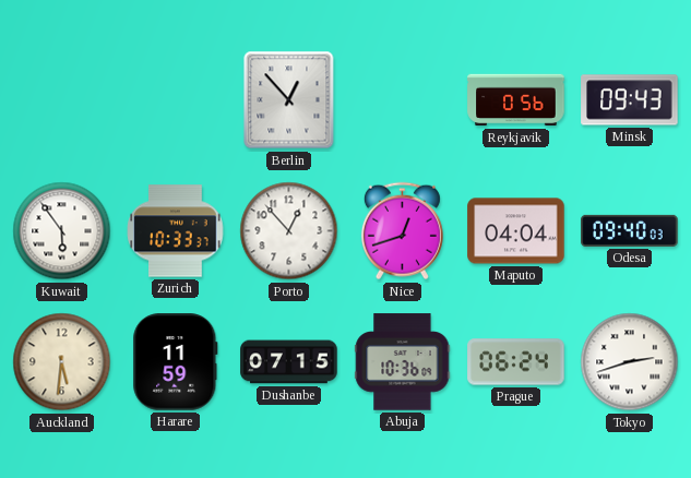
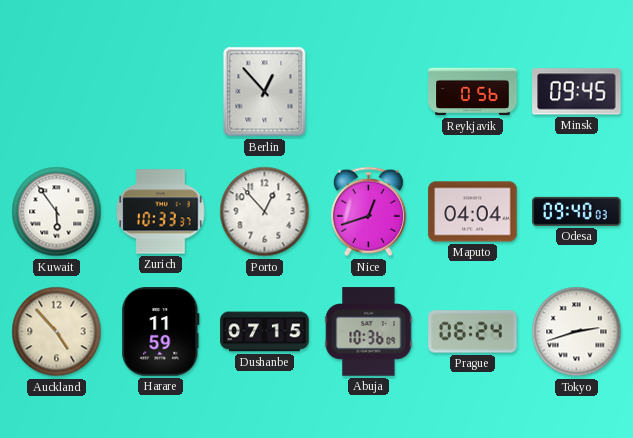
Minsk: 09:43 -> 09:45 (577, 92)
Auckland: 5:31 -> 4:53 (57, 332)
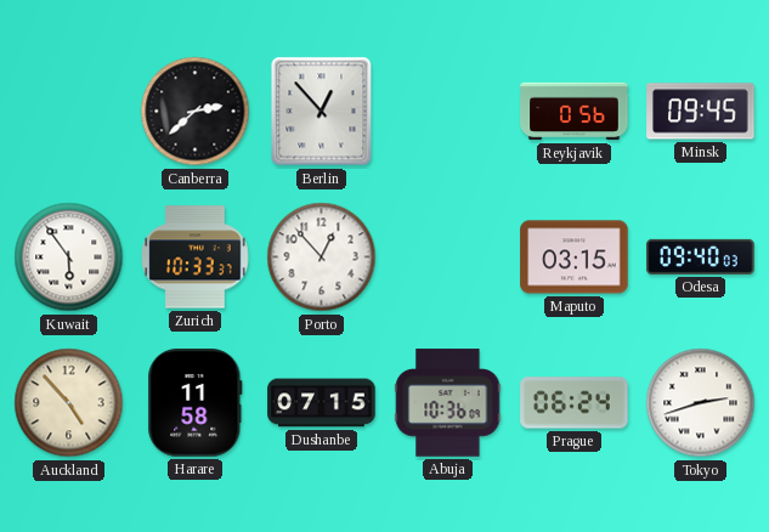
Canberra: none -> 2:38 (196, 112)
Nice: 12:42 -> none (368, 212)
Maputo: 04:04 -> 03:15 (575, 257)
Harare: 11:59 -> 11:58 (196, 403)
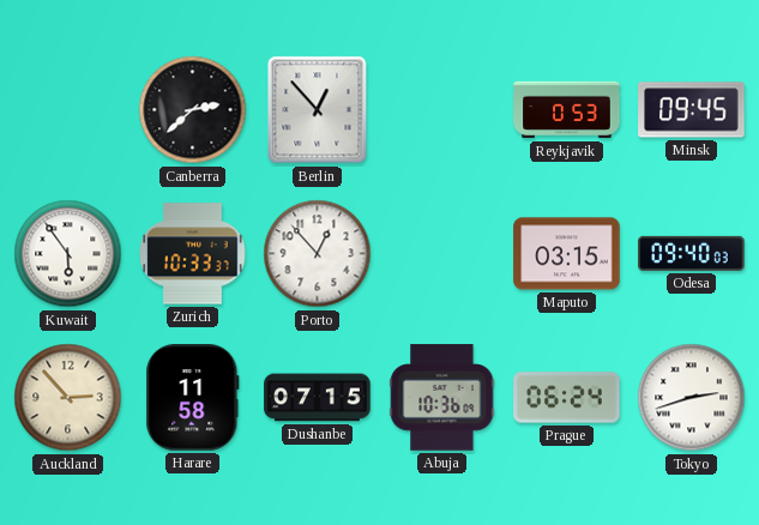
Reykjavik: 0:56 -> 0:53 (567, 110)
Auckland: 4:53 -> 2:53 (68, 398)
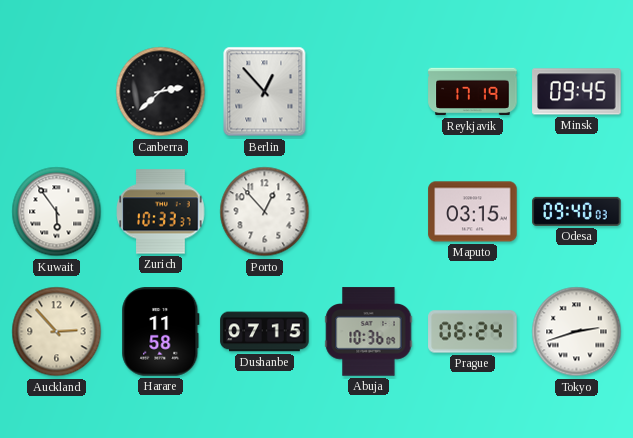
Reykjavik: 0:53 -> 17:19 (473, 92)
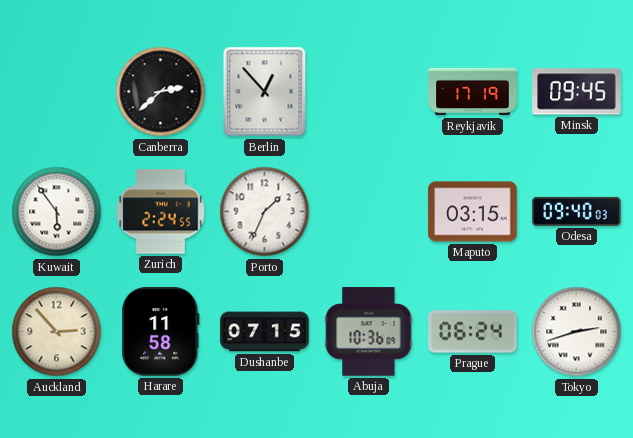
Zurich: 10:33 -> 2:24 (161, 212)
Porto: 12:53 -> 1:34 (265, 212)
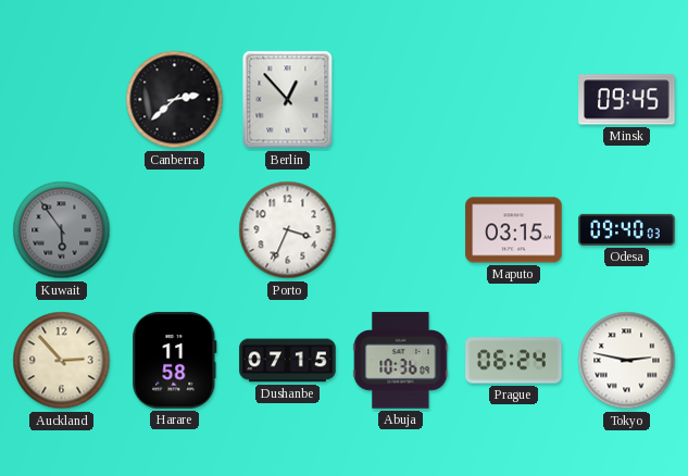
Reykjavik: 17:19 -> none (473, 92)
Kuwait dial: white -> grey (62, 230)
Zurich: 2:24 -> none (161, 212)
Porto: 1:34 -> 3:34 (288, 230)
Tokyo: 2:42 -> 2:47 (627, 361)
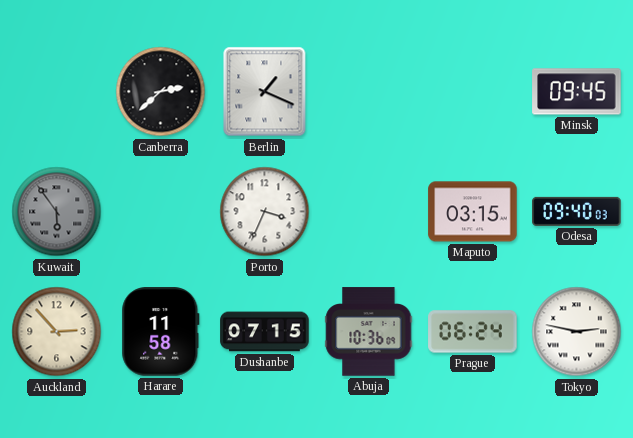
Berlin: 12:53 -> 1:19 (265, 92)
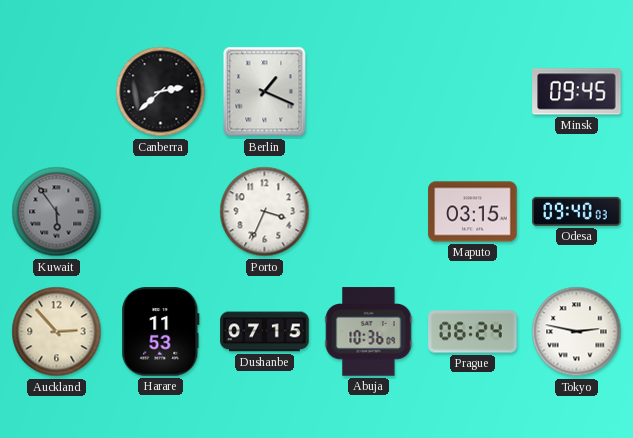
Harare: 11:58 -> 11:53 (161, 332)
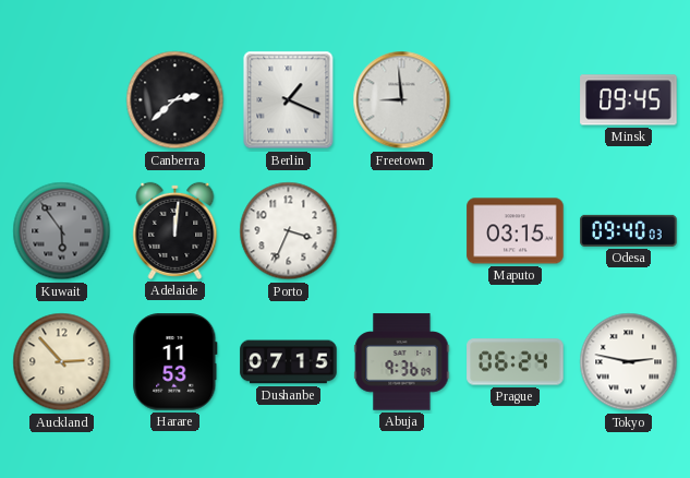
Freetown: none -> 8:59 (402, 100)
Adelaide: none -> 12:01 (175, 230)
Abuja: 10:36 -> 9:36 (402, 362)
